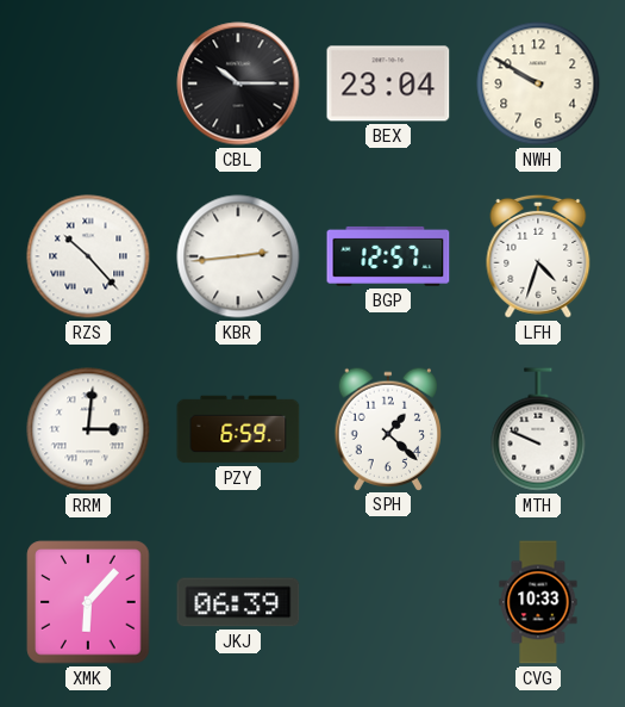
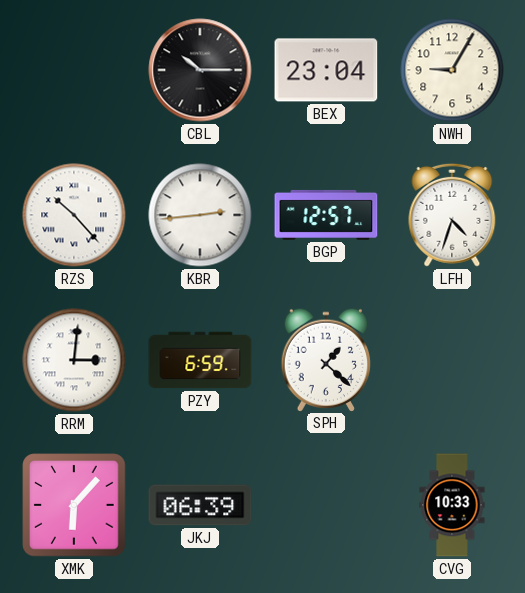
NWH: 9:50 -> 9:05 (452, 70)
MTH: 9:49 -> none (538, 429)
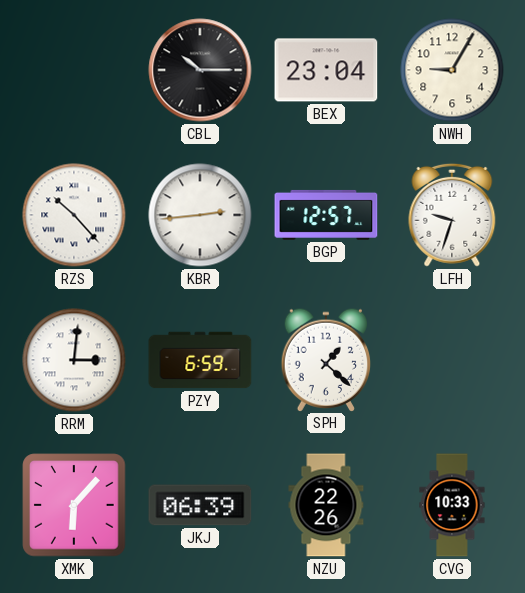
LFH: 4:33 -> 9:33 (452, 215)
NZU: none -> 22:26 (326, 505)
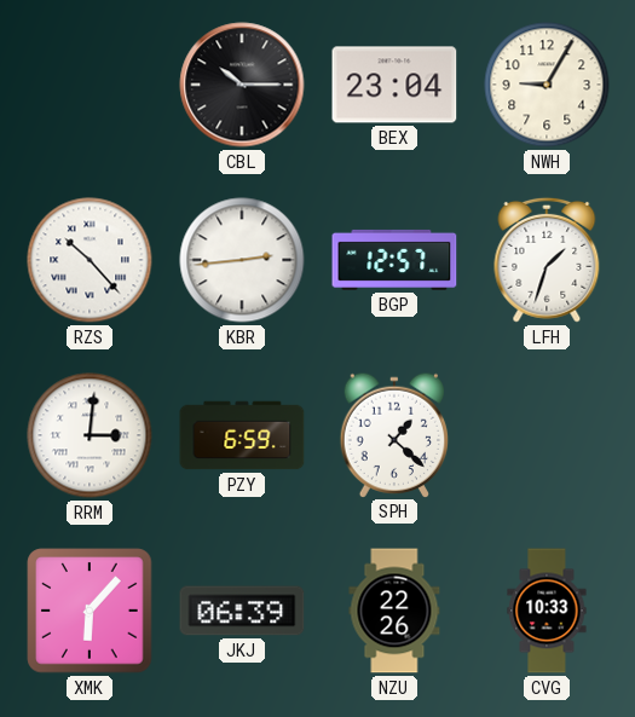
LFH: 9:33 -> 1:33 (547, 260)
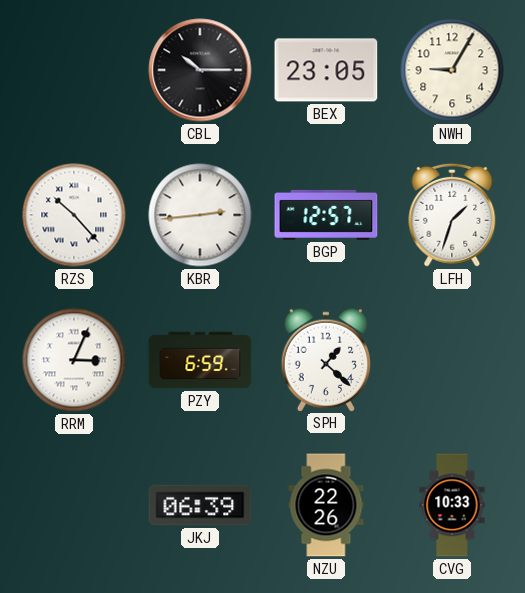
BEX: 23:04 -> 23:05 (326, 70)
RRM: 3:01 -> 3:04 (74, 360)
XMK: 6:07 -> none (90, 611)
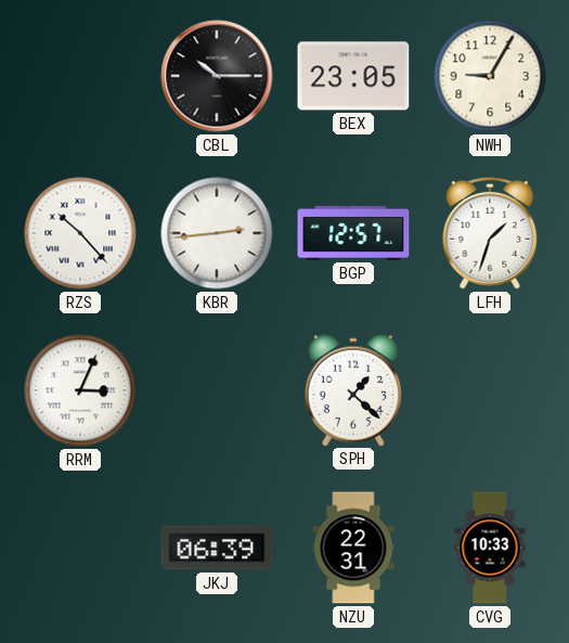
PZY: 6:59 -> none (200, 360)
NZU: 22:26 -> 22:31 (353, 548)
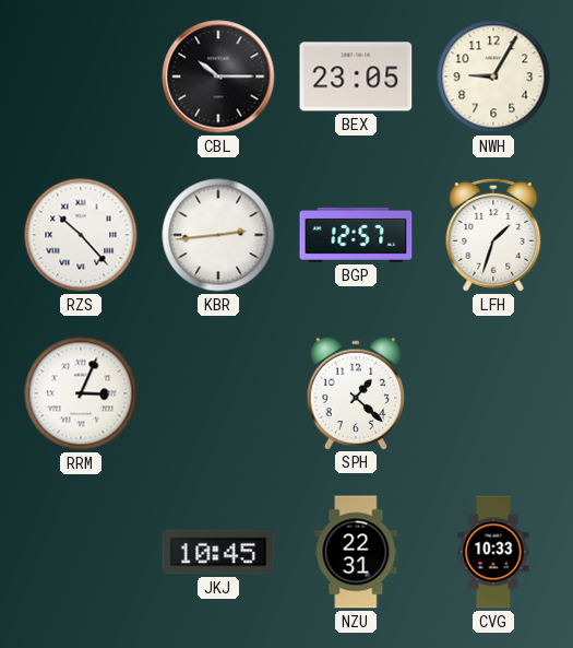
JKJ: 06:39 -> 10:45 (218, 552)
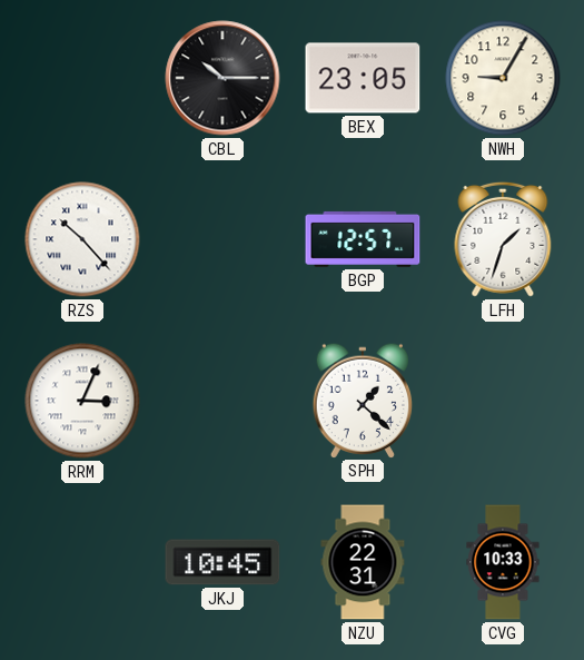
KBR: 2:44 -> none (218, 235)
